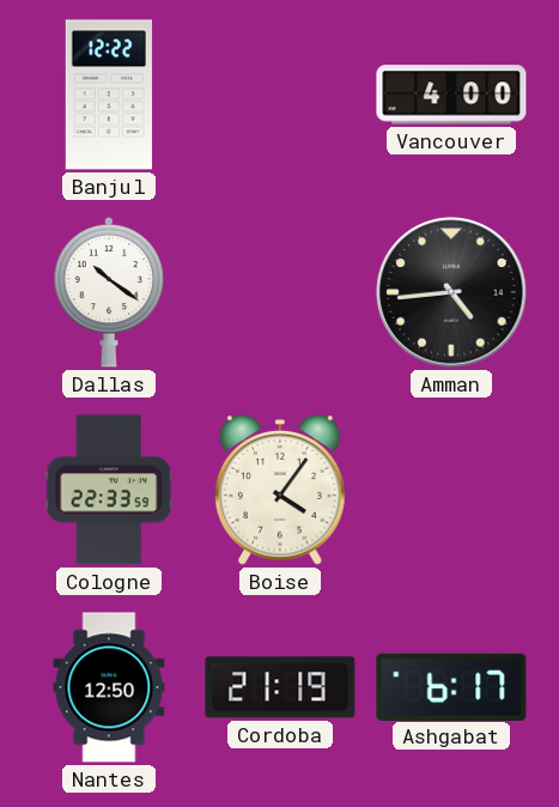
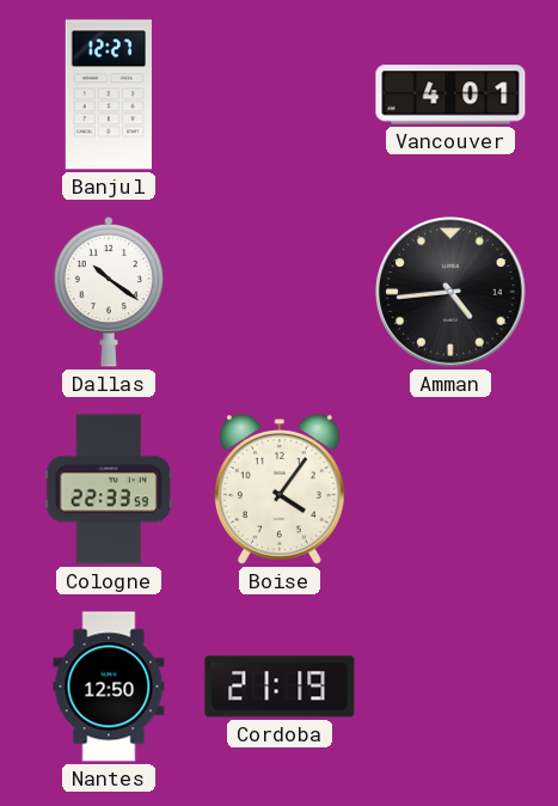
Banjul: 12:22 -> 12:27 (109, 94)
Vancouver: 4:00 -> 4:01 (450, 94)
Ashgabat: 6:17 -> none (451, 686)
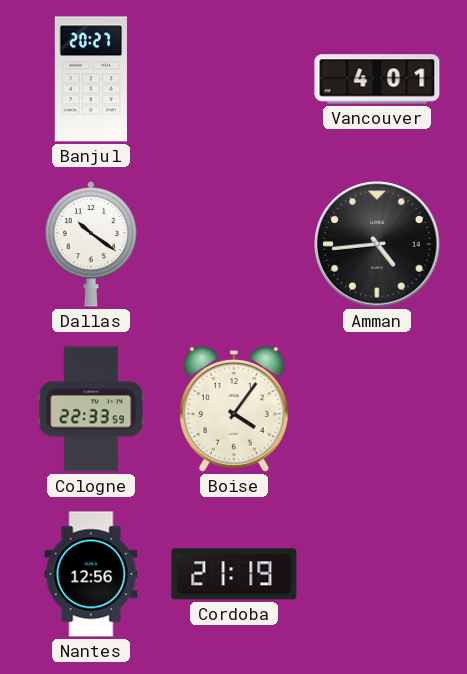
Banjul: 12:27 -> 20:27 (91, 79)
Nantes: 12:50 -> 12:56 (91, 574)
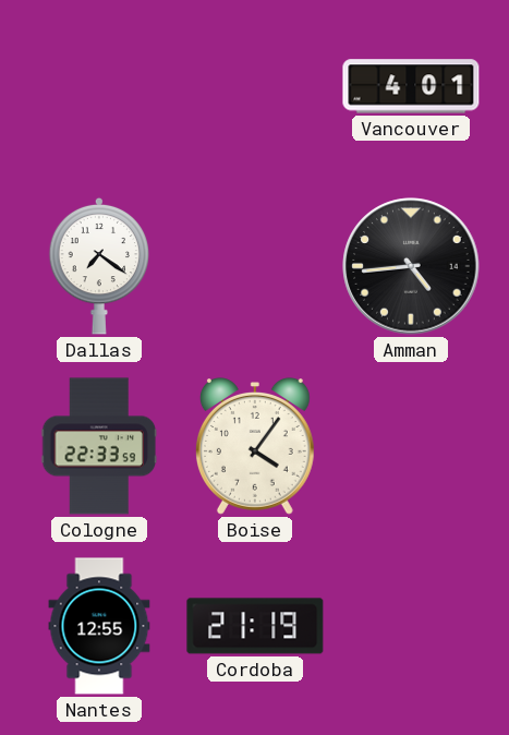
Banjul: 20:27 -> none (91, 79)
Dallas: 10:21 -> 7:21 (99, 266)
Nantes: 12:56 -> 12:55 (99, 626)
